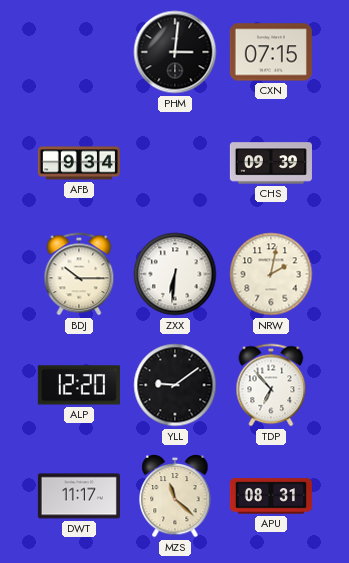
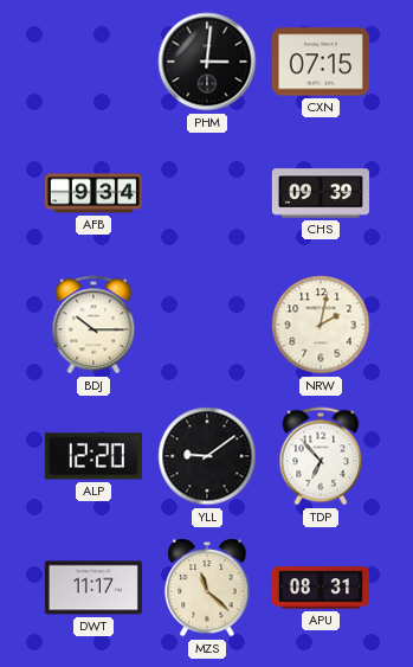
ZXX: 6:31 -> none (175, 274)
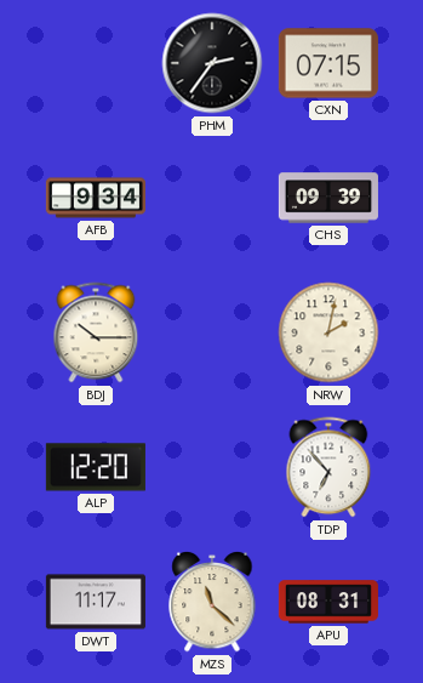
PHM: 3:01 -> 2:36 (212, 63)
YLL: 9:09 -> none (207, 456)
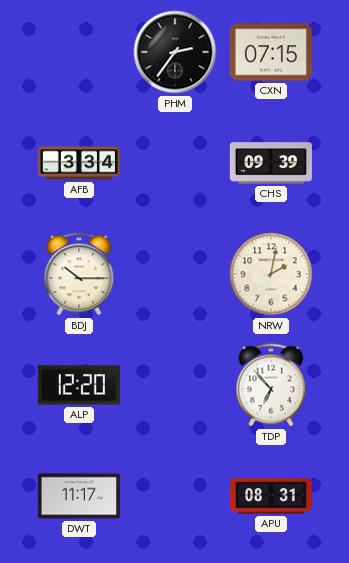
AFB: 9:34 -> 3:34 (79, 163)
MZS: 11:22 -> none (212, 602)
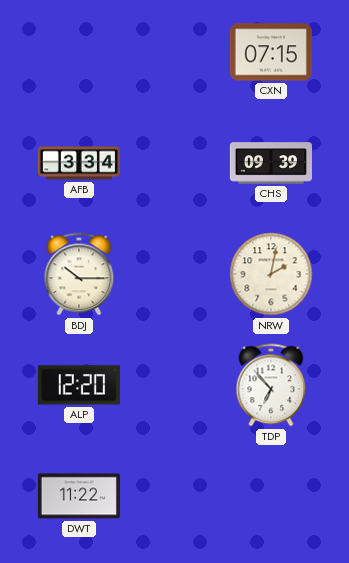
PHM: 2:36 -> none (175, 52)
DWT: 11:17 -> 11:22 (79, 496)
APU: 08:31 -> none (271, 496)
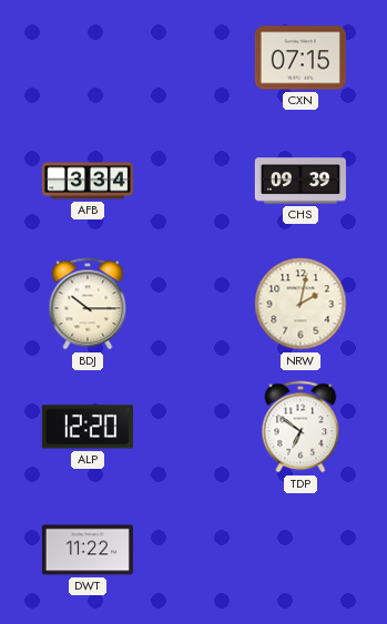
TDP: 6:53 -> 6:51 (301, 427)
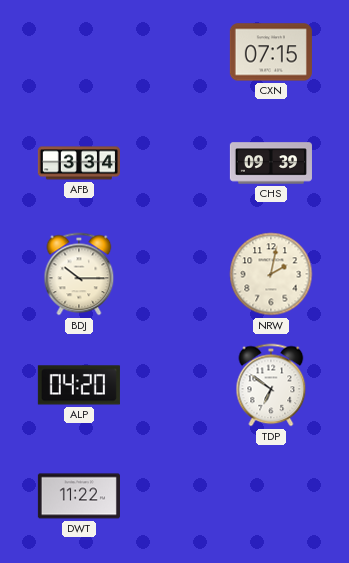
ALP: 12:20 -> 04:20 (79, 385)
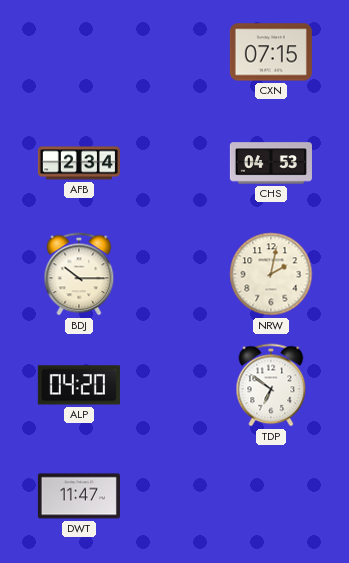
AFB: 3:34 -> 2:34 (79, 163)
CHS: 09:39 -> 04:53 (271, 163)
DWT: 11:22 -> 11:47 (79, 496)
